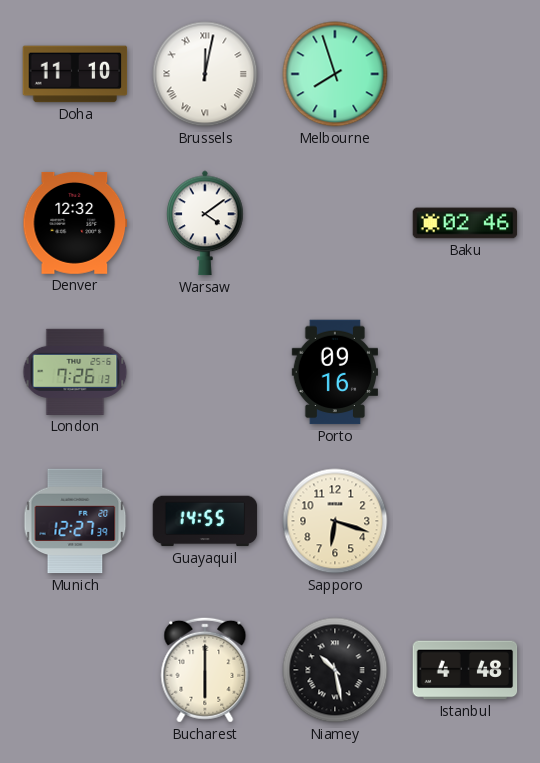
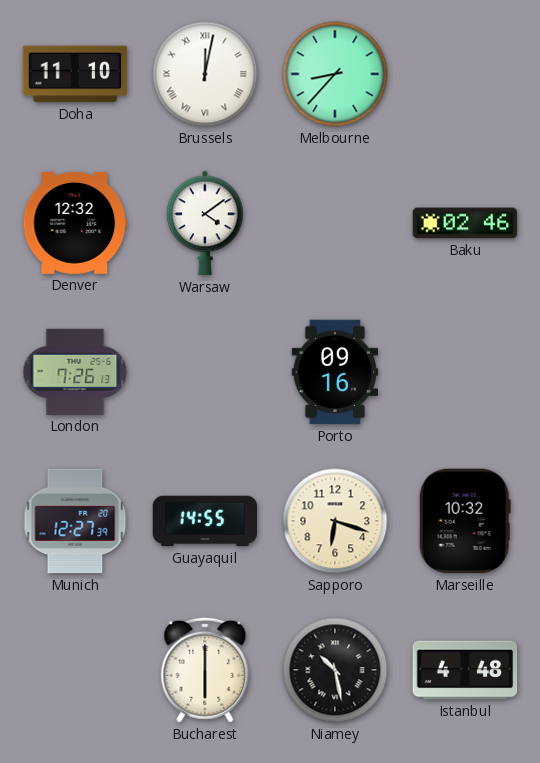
Melbourne: 7:57 -> 8:37 (335, 74)
Marseille: none -> 10:32 (465, 521)
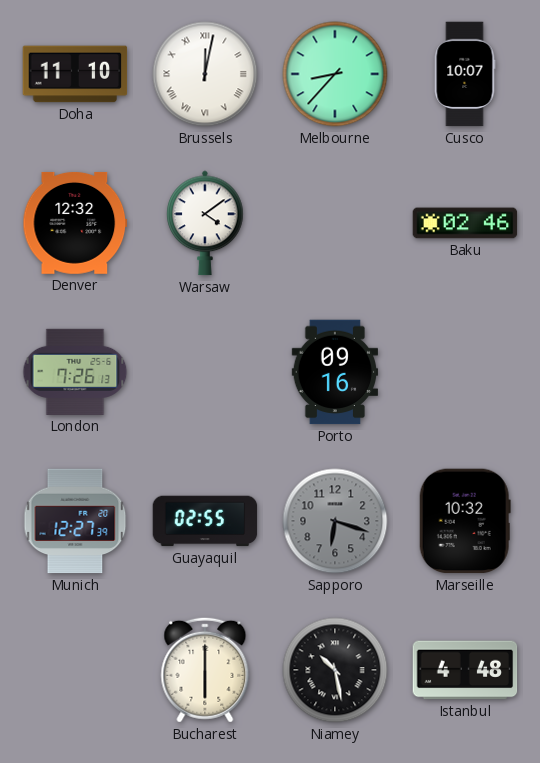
Cusco: none -> 10:07 (465, 74)
Guayaquil: 14:55 -> 02:55 (205, 521)
Sapporo dial: cream -> grey (335, 521)
